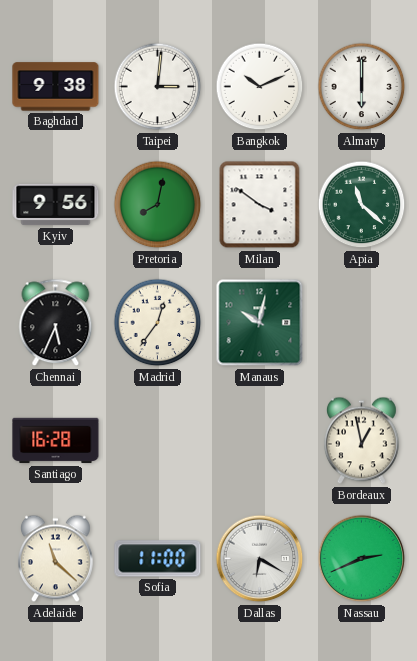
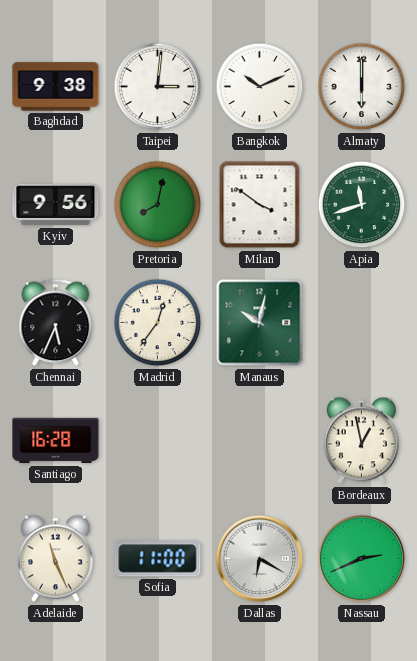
Apia: 11:22 -> 11:42 (362, 205)
Adelaide: 11:22 -> 11:26 (56, 559)
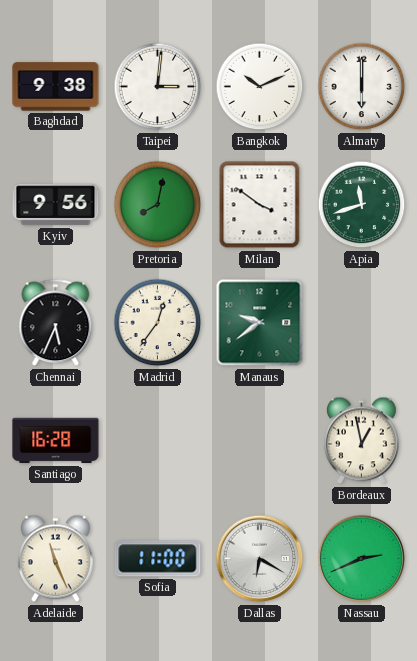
Manaus: 10:02 -> 9:39 (260, 323)
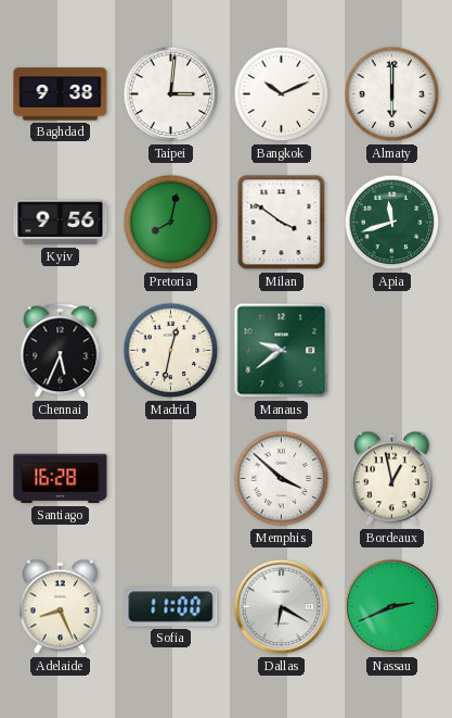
Madrid: 12:36 -> 12:32 (171, 351)
Memphis: none -> 3:52 (282, 479)
Adelaide: 11:26 -> 8:26 (61, 607)
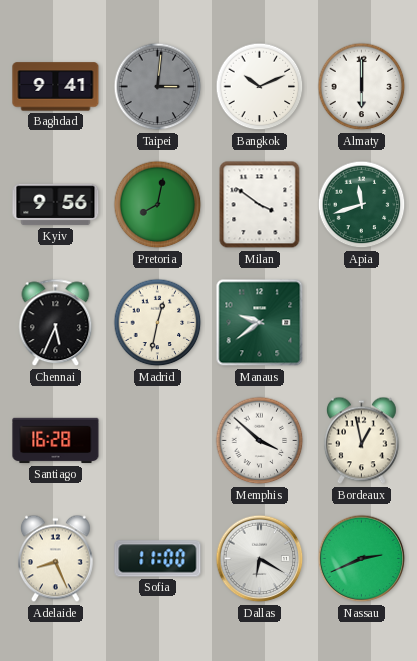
Baghdad: 9:38 -> 9:41 (56, 87)
Taipei dial: white -> grey (158, 87)
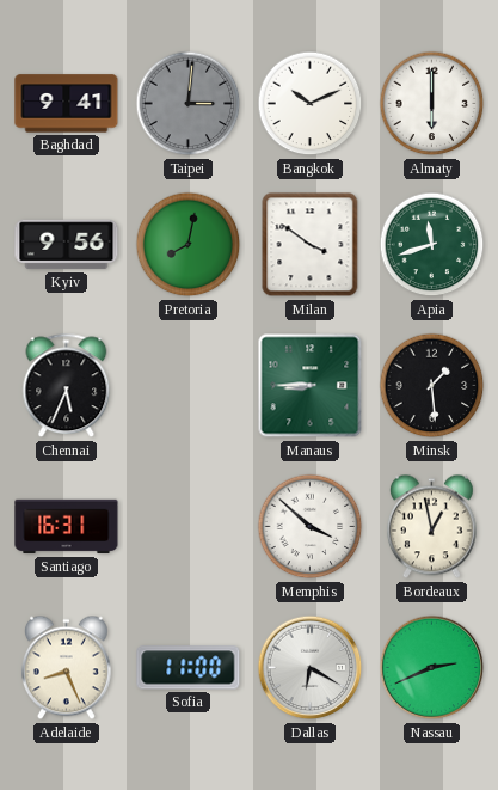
Madrid: 12:32 -> none (158, 323)
Manaus: 9:39 -> 8:45 (311, 386)
Minsk: none -> 1:29 (432, 386)
Santiago: 16:28 -> 16:31 (67, 527)
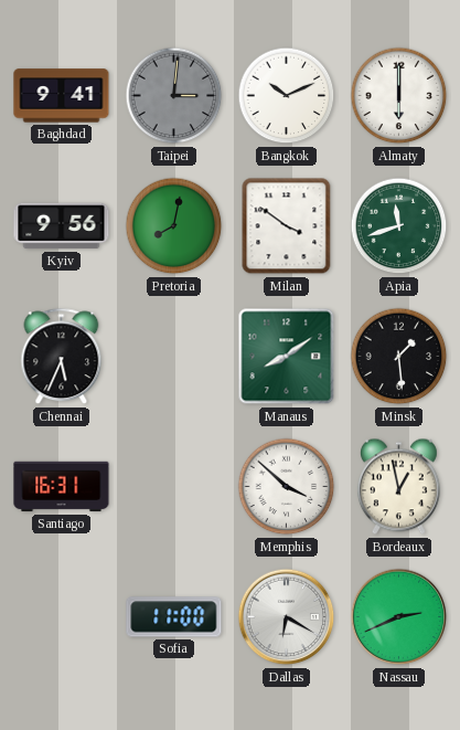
Manaus: 8:45 -> 8:09 (287, 357)
Adelaide: 8:26 -> none (67, 668)
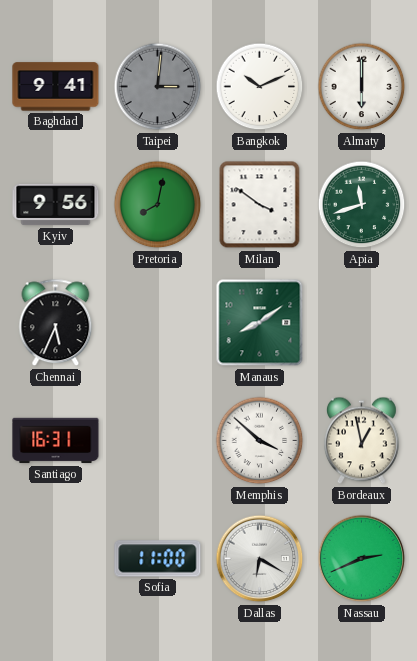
Minsk: 1:29 -> none (399, 357)
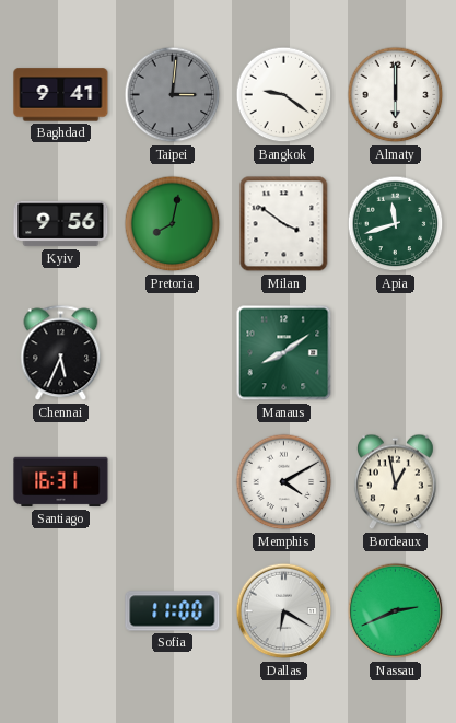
Bangkok: 10:11 -> 9:21 (284, 95)
Memphis: 3:52 -> 4:10 (284, 482)
